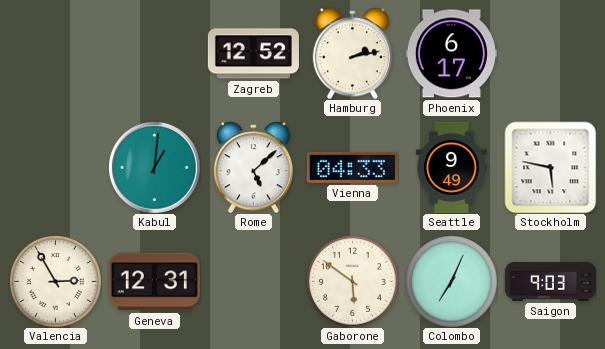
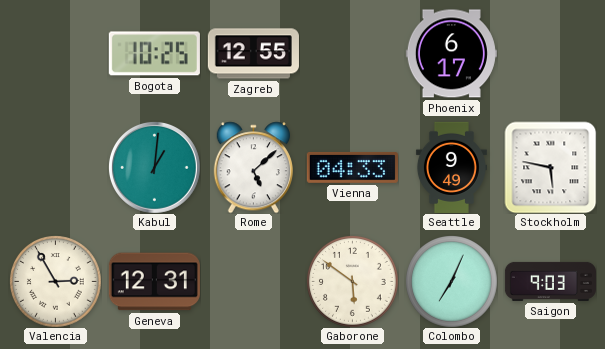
Bogota: none -> 10:25 (154, 54)
Zagreb: 12:52 -> 12:55 (253, 54)
Hamburg: 2:13 -> none (352, 53)
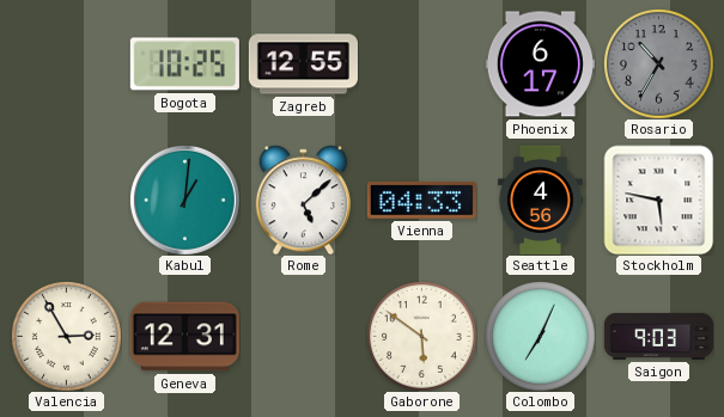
Rosario: none -> 10:35 (659, 65)
Seattle: 9:49 -> 4:56 (540, 200)
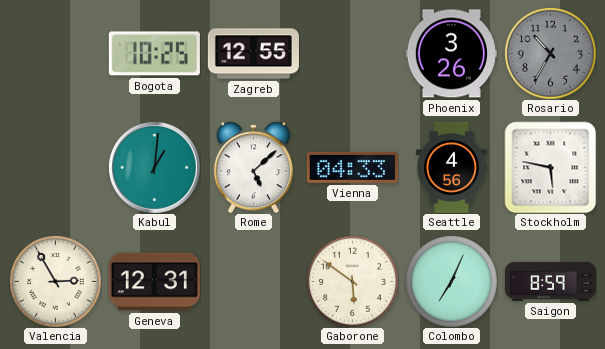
Phoenix: 6:17 -> 3:26 (451, 54)
Saigon: 9:03 -> 8:59 (550, 281)
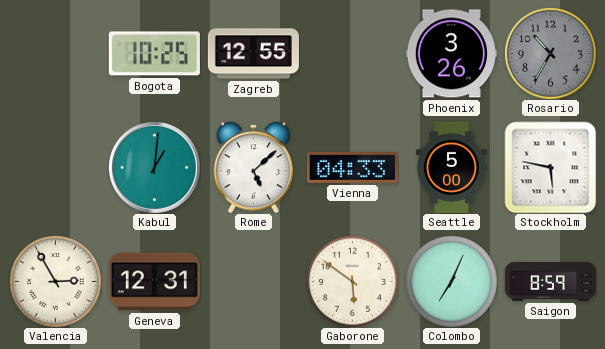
Seattle: 4:56 -> 5:00 (451, 167)
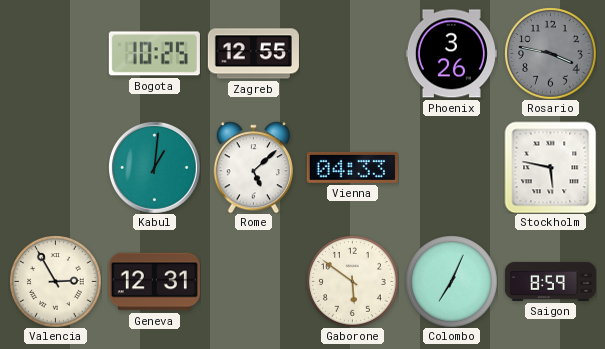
Rosario: 10:35 -> 3:47 (551, 54)
Seattle: 5:00 -> none (451, 167)
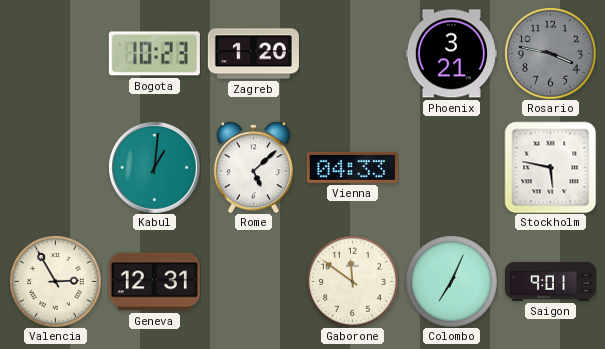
Bogota: 10:25 -> 10:23 (154, 54)
Zagreb: 12:55 -> 1:20 (253, 54)
Phoenix: 3:26 -> 3:21 (451, 54)
Gaborone: 5:51 -> 11:51 (353, 282)
Saigon: 8:59 -> 9:01 (550, 281)
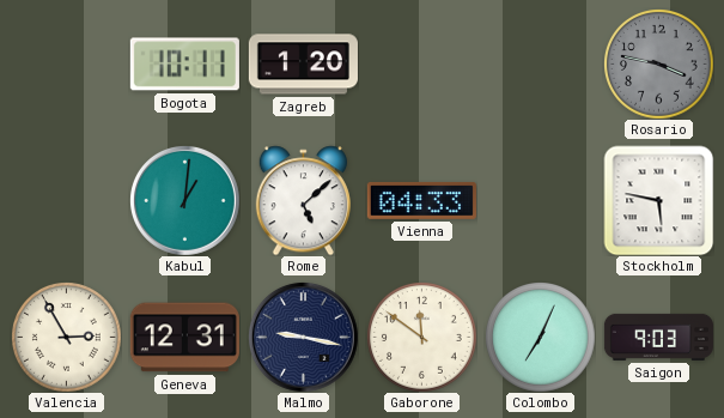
Bogota: 10:23 -> 10:11 (184, 65)
Phoenix: 3:21 -> none (451, 54)
Malmo: none -> 9:17 (303, 337)
Saigon: 9:01 -> 9:03 (658, 337)
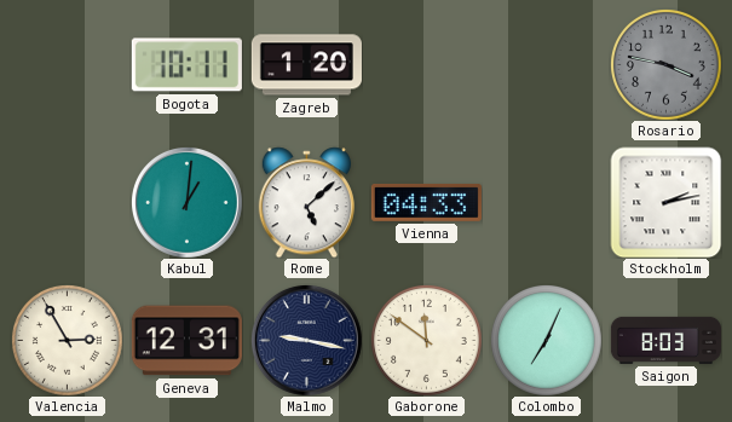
Stockholm: 5:47 -> 2:13 (665, 202)
Saigon: 9:03 -> 8:03 (665, 340)
